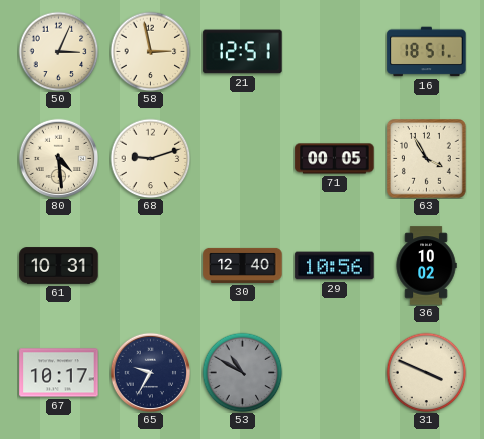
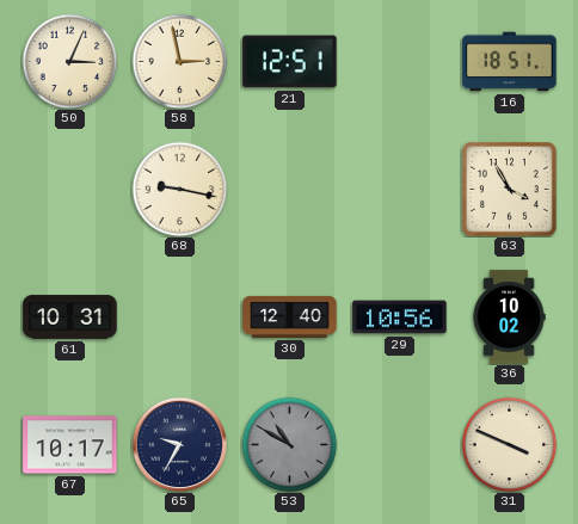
80: 4:29 -> none (58, 158)
68: 9:12 -> 9:17 (179, 189)
71: 00:05 -> none (335, 159)
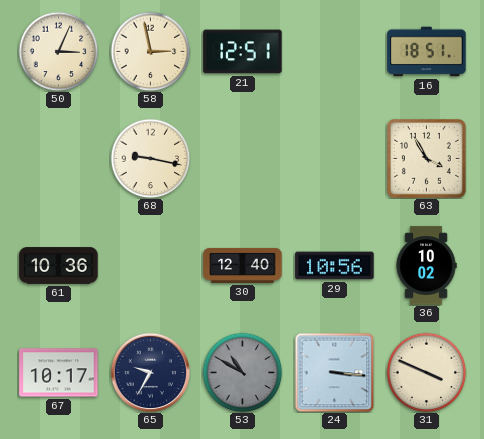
61: 10:31 -> 10:36 (59, 266)
24: none -> 3:16 (334, 372)
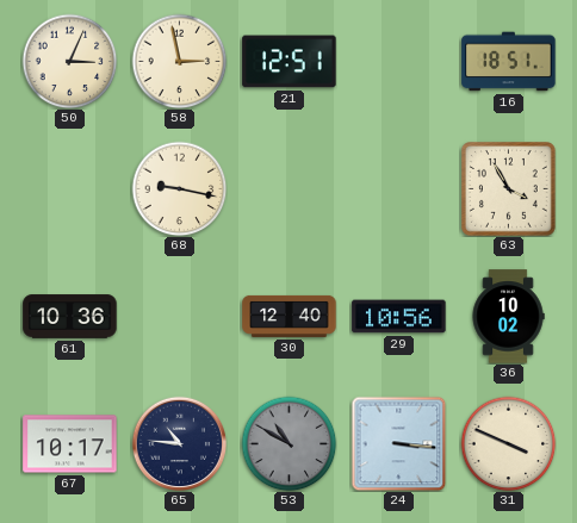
65: 9:35 -> 10:46 (179, 443)
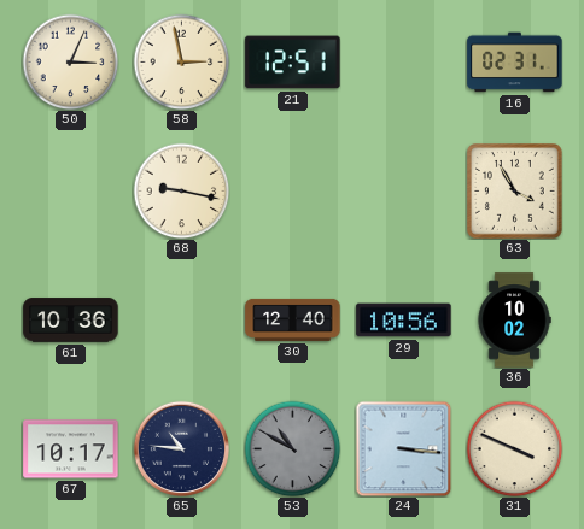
16: 18:51 -> 02:31 (515, 63)
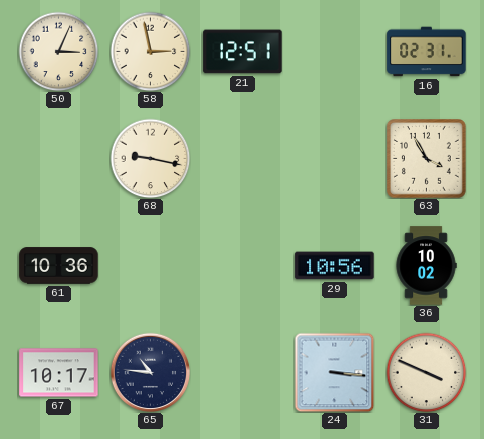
30: 12:40 -> none (293, 319)
53: 10:50 -> none (292, 448)
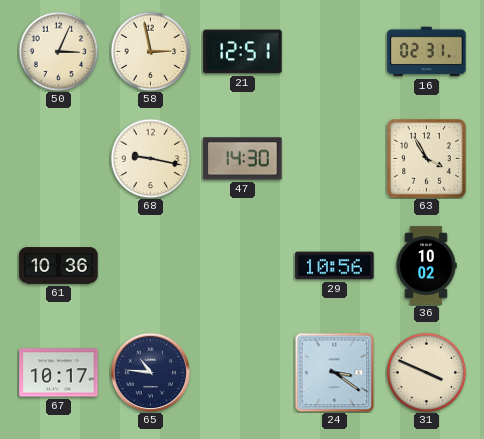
47: none -> 14:30 (243, 159)
24: 3:16 -> 3:21 (334, 372)
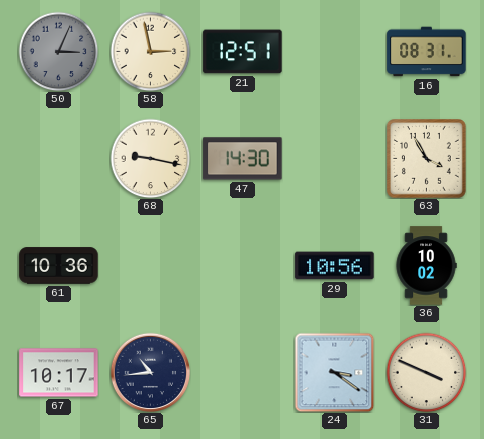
50 dial: cream -> grey (58, 51)
16: 02:31 -> 08:31 (427, 52)
65: 10:46 -> 10:44 (150, 372)
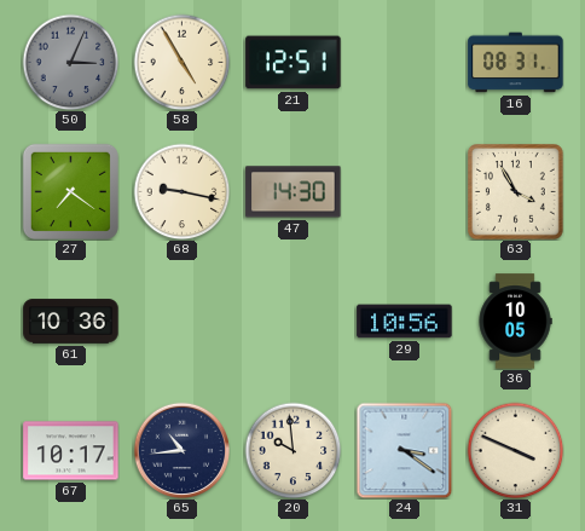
58: 2:58 -> 4:55 (181, 62)
27: none -> 7:21 (70, 191)
36: 10:02 -> 10:05 (515, 322)
20: none -> 9:59 (292, 450)
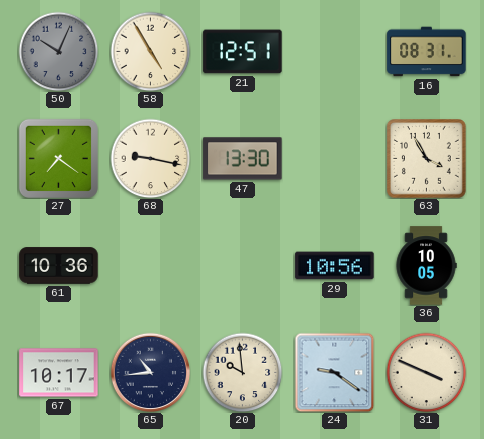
50: 3:04 -> 10:04 (58, 51)
47: 14:30 -> 13:30 (243, 159)
24: 3:21 -> 9:21 (334, 372)
